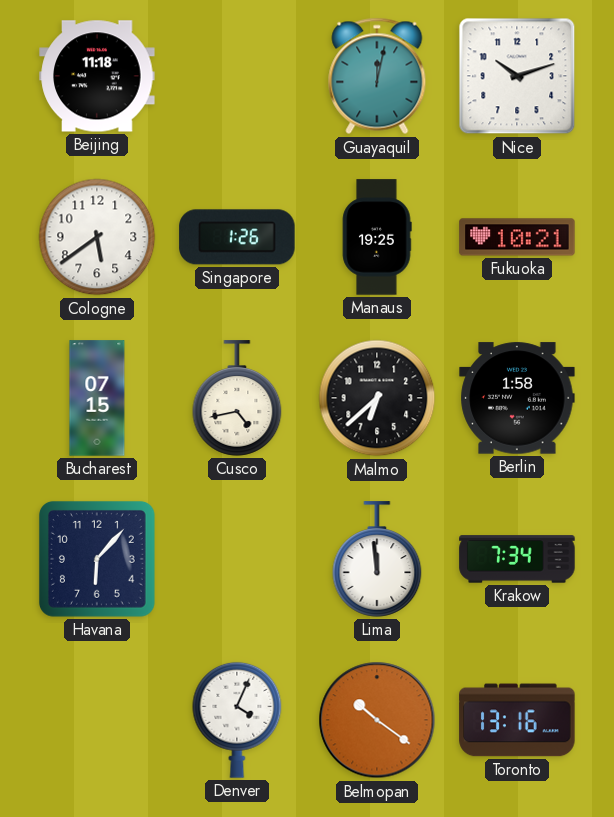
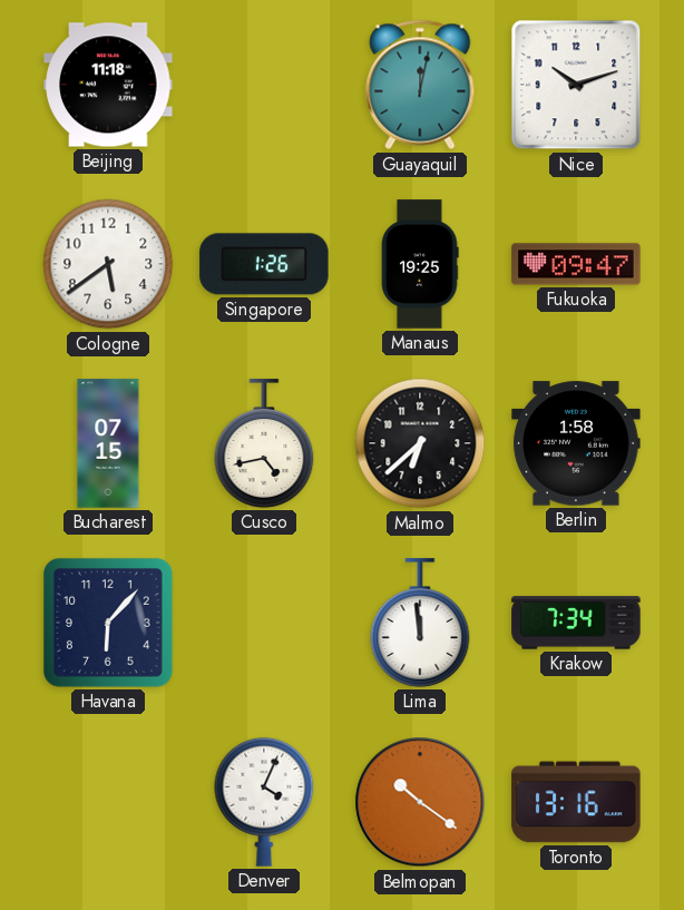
Fukuoka: 10:21 -> 09:47 (576, 264)
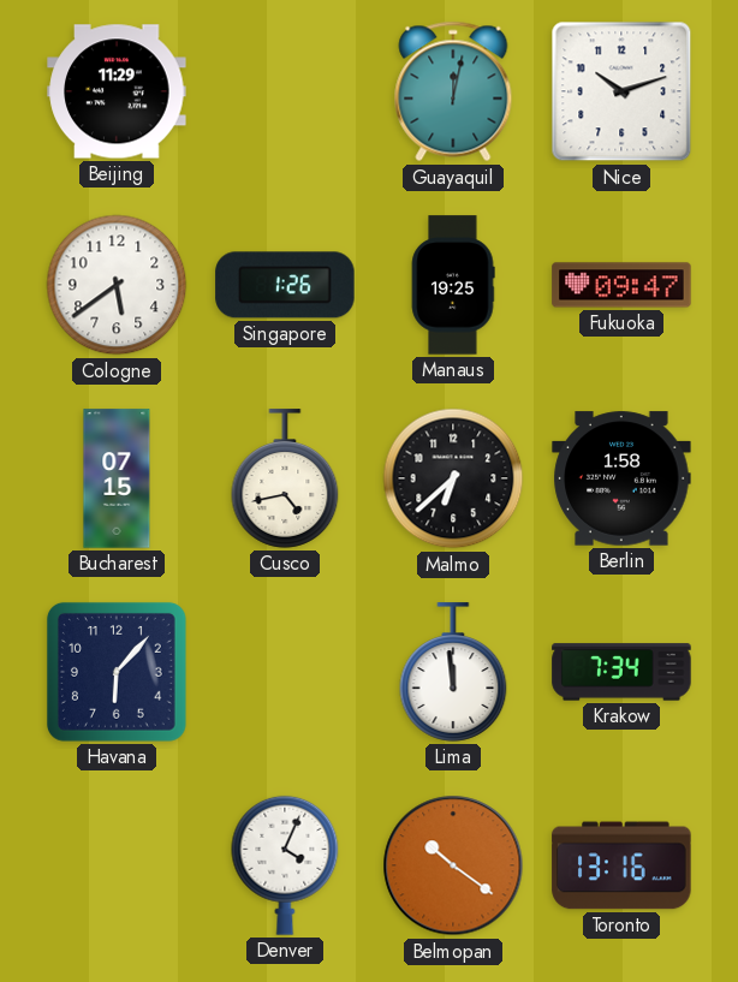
Beijing: 11:18 -> 11:29 (117, 91)
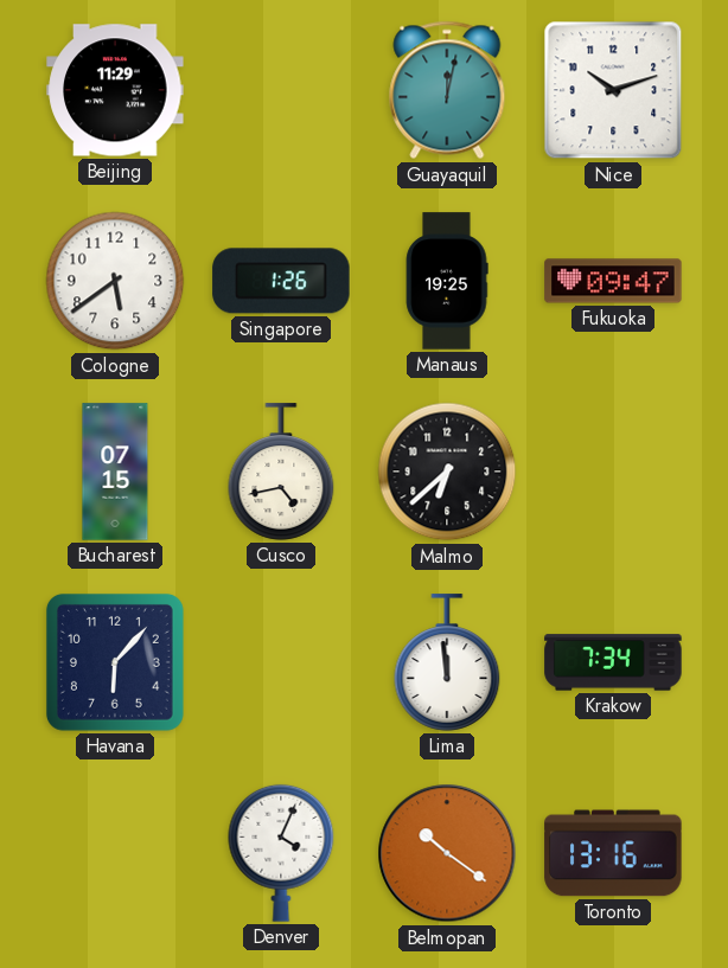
Berlin: 1:58 -> none (621, 478)
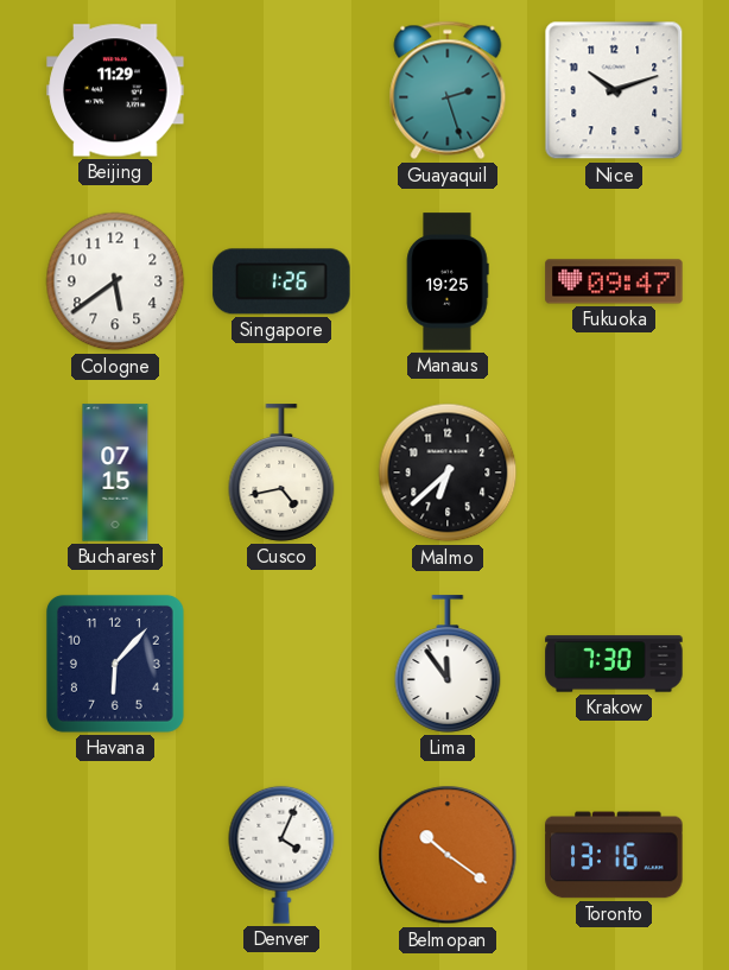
Guayaquil: 12:02 -> 2:27 (448, 90)
Lima: 11:59 -> 11:54 (448, 664)
Krakow: 7:34 -> 7:30 (614, 664)
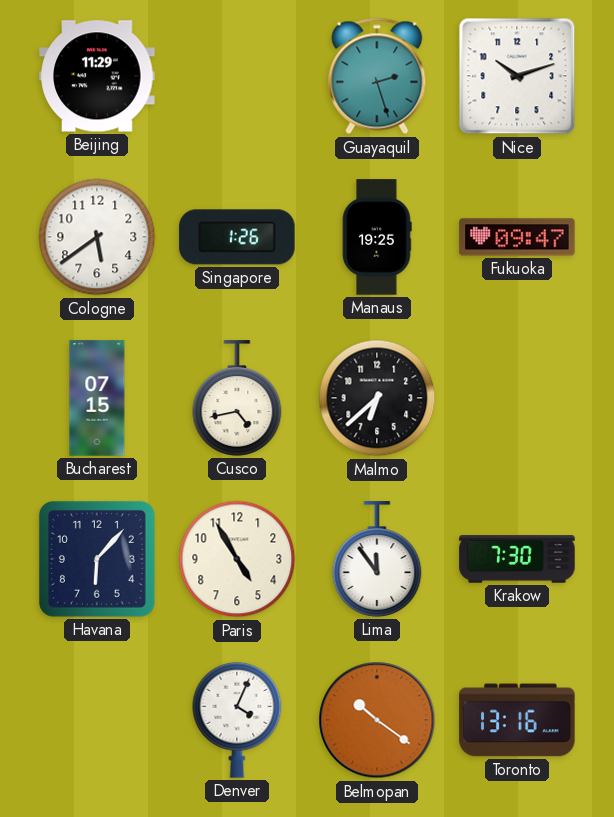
Paris: none -> 4:55 (237, 559)
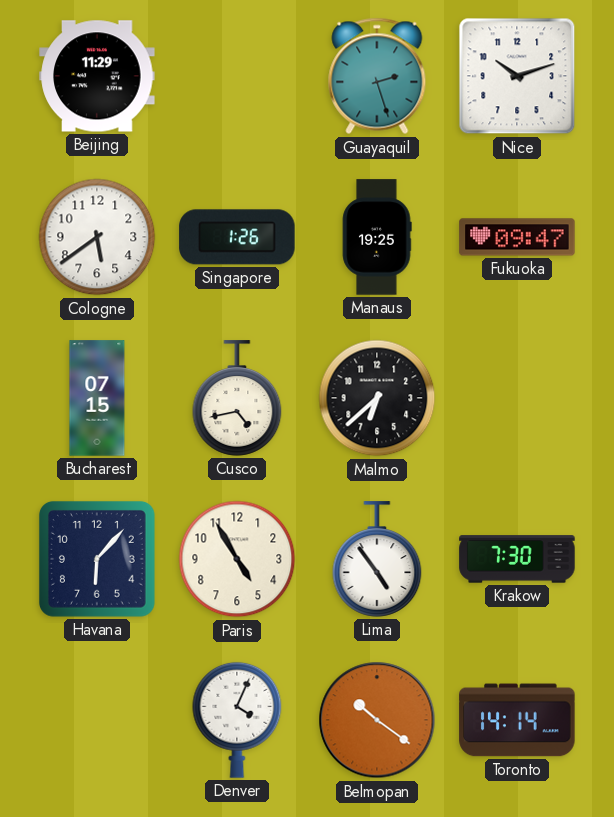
Lima: 11:54 -> 4:54 (377, 559)
Toronto: 13:16 -> 14:14 (517, 720)
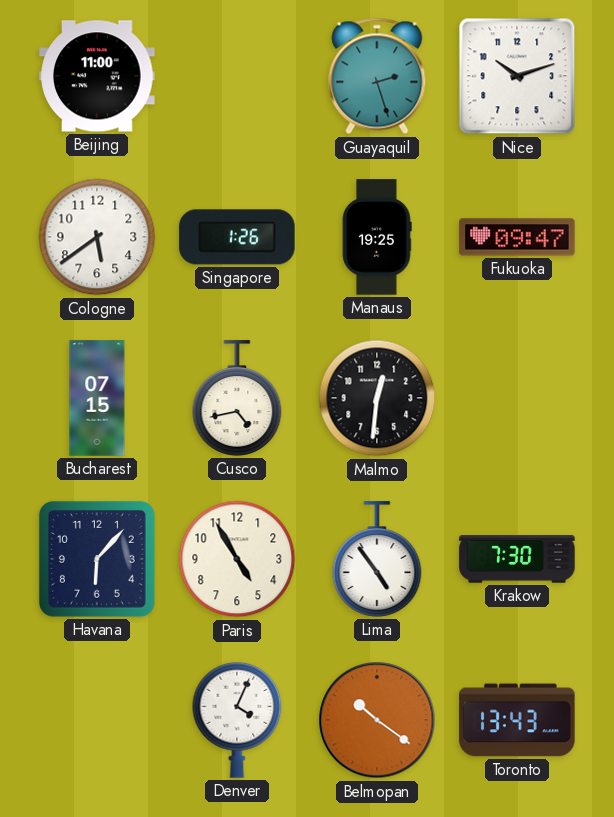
Beijing: 11:29 -> 11:00 (97, 76)
Malmo: 6:38 -> 12:31 (377, 398)
Toronto: 14:14 -> 13:43 (517, 720)
